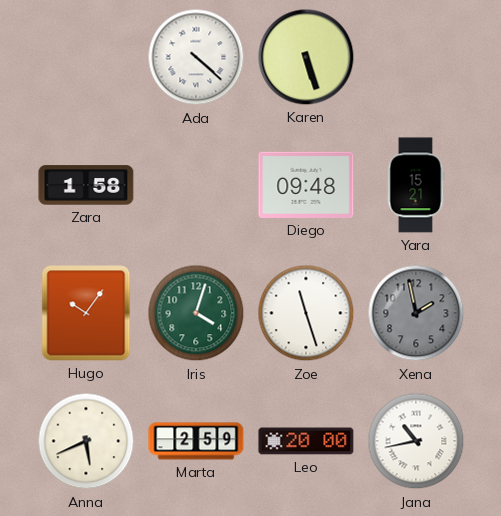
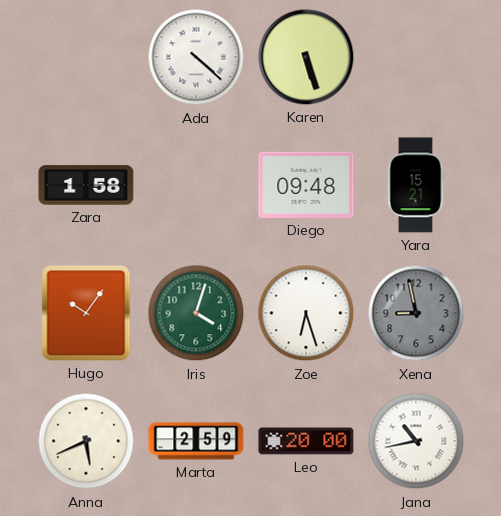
Zoe: 11:27 -> 6:27 (306, 313)
Xena: 1:58 -> 8:58 (416, 313)
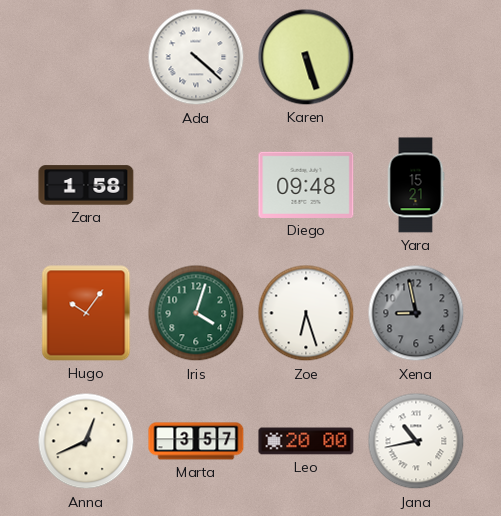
Anna: 5:41 -> 12:41 (86, 441)
Marta: 2:59 -> 3:57 (196, 441)
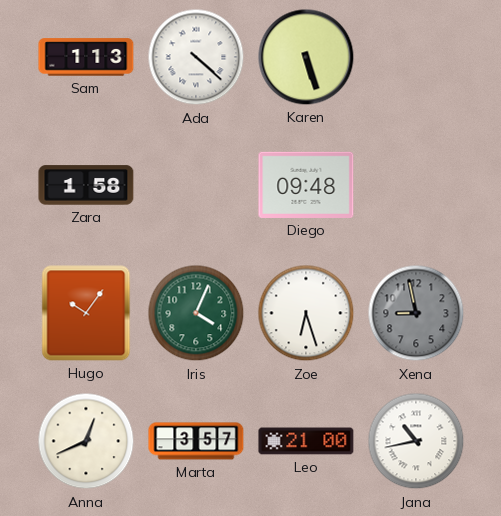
Sam: none -> 1:13 (86, 57)
Yara: 15:21 -> none (416, 185)
Iris: 4:03 -> 4:04 (196, 313)
Leo: 20:00 -> 21:00 (306, 441)
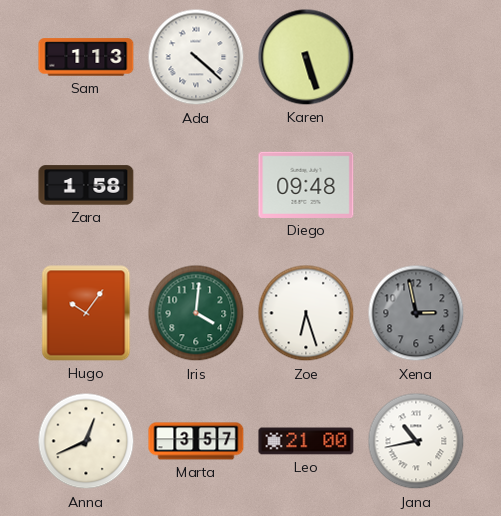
Iris: 4:04 -> 4:01 (196, 313)
Xena: 8:58 -> 2:58 (416, 313)
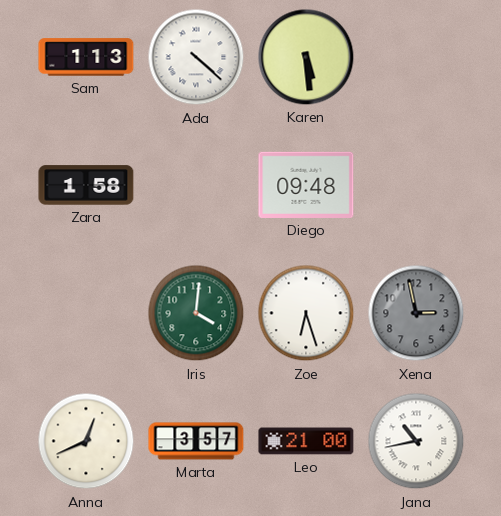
Karen: 5:27 -> 5:29 (306, 57)
Hugo: 10:06 -> none (86, 313)
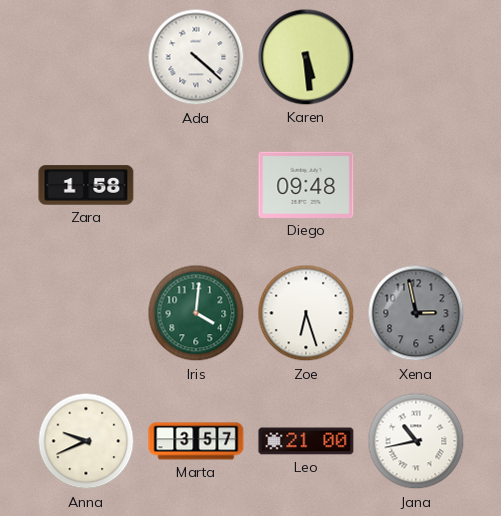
Sam: 1:13 -> none (86, 57)
Anna: 12:41 -> 9:41 (86, 441)
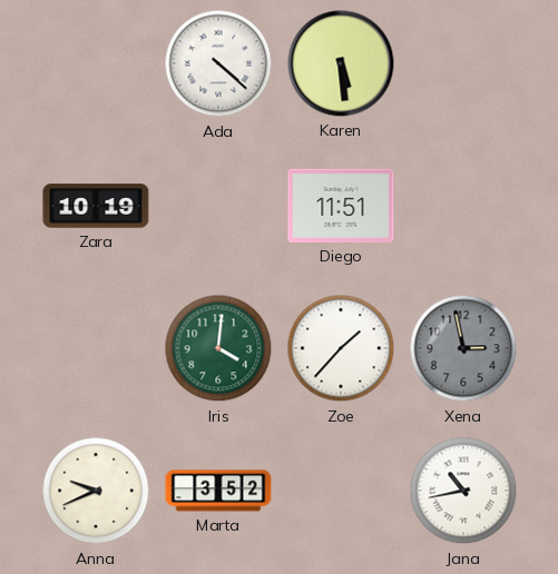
Zara: 1:58 -> 10:19 (96, 206)
Diego: 09:48 -> 11:51 (341, 206)
Zoe: 6:27 -> 1:37 (341, 348)
Marta: 3:57 -> 3:52 (218, 491)
Leo: 21:00 -> none (306, 441)
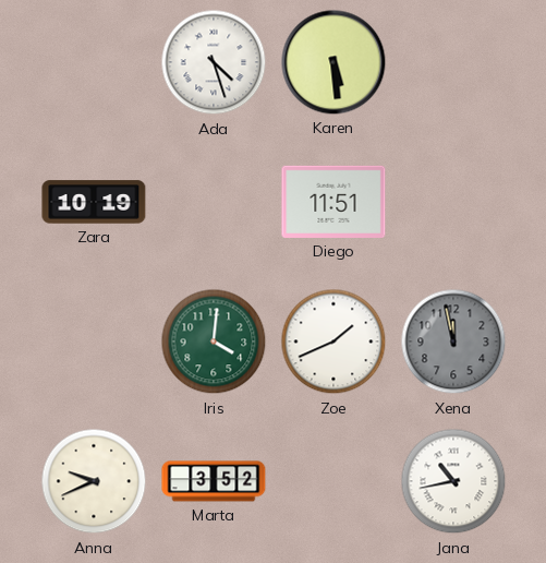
Ada: 4:22 -> 4:27 (214, 62)
Zoe: 1:37 -> 1:41 (333, 342)
Xena: 2:58 -> 11:58 (453, 342)
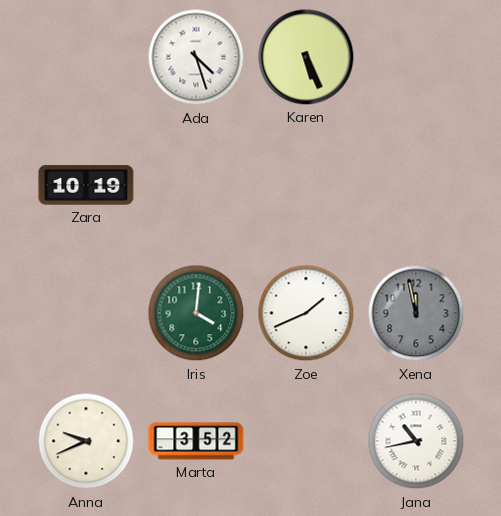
Karen: 5:29 -> 5:26 (306, 57)
Diego: 11:51 -> none (333, 202)
